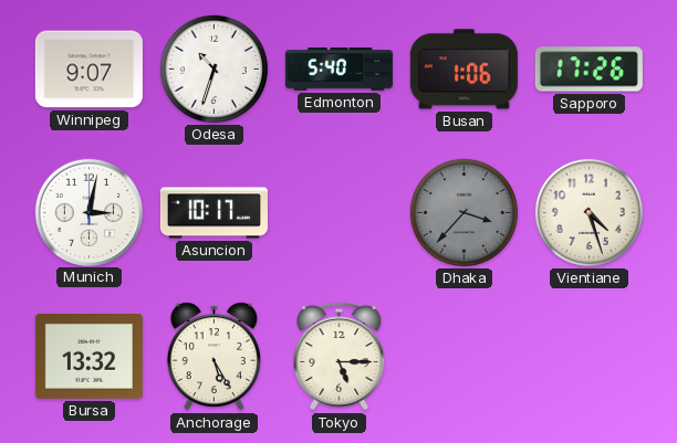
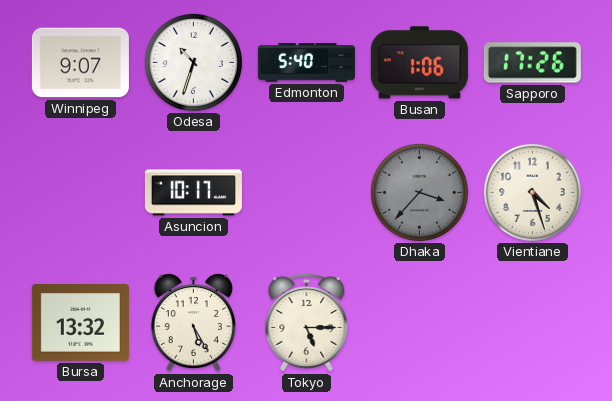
Munich: 3:02 -> none (88, 212)
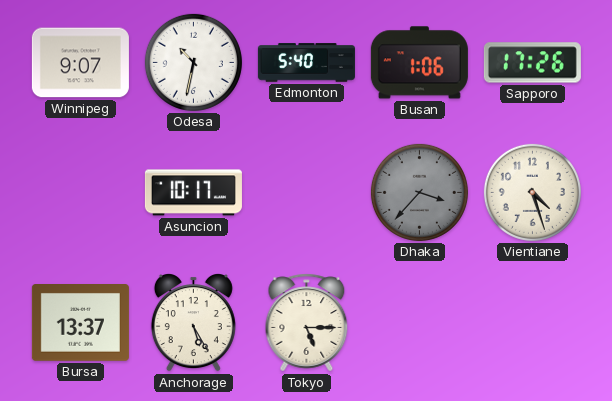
Odesa: 10:33 -> 10:32 (193, 62)
Bursa: 13:32 -> 13:37 (80, 323)
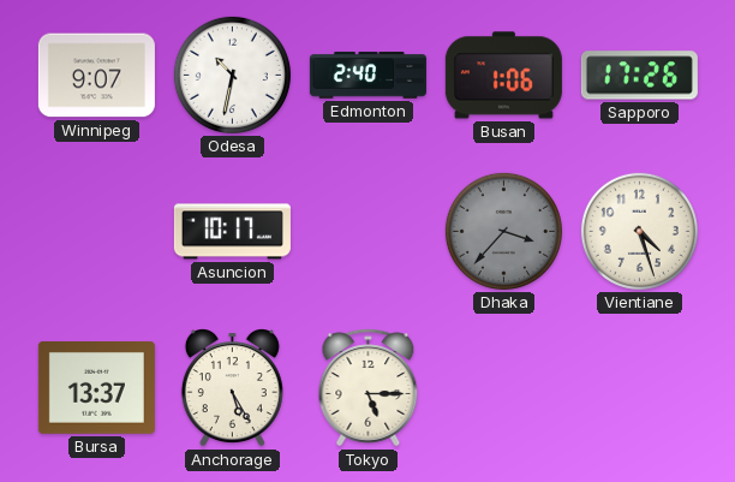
Edmonton: 5:40 -> 2:40 (367, 76)
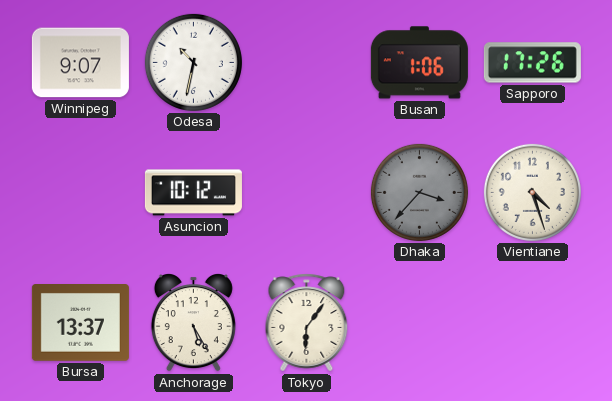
Edmonton: 2:40 -> none (367, 76)
Asuncion: 10:17 -> 10:12 (193, 193)
Tokyo: 5:15 -> 6:06 (307, 323)
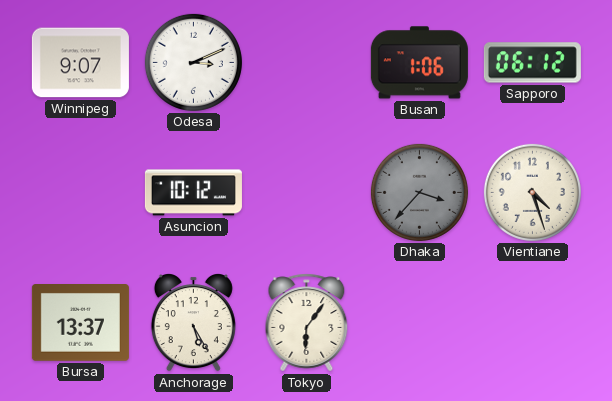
Odesa: 10:32 -> 3:11 (193, 62)
Sapporo: 17:26 -> 06:12 (532, 63)
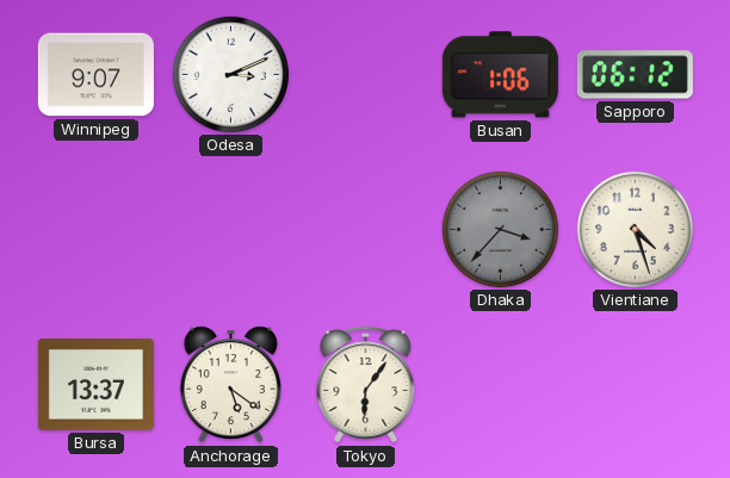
Asuncion: 10:12 -> none (193, 193)
Anchorage: 5:25 -> 5:21 (230, 385)
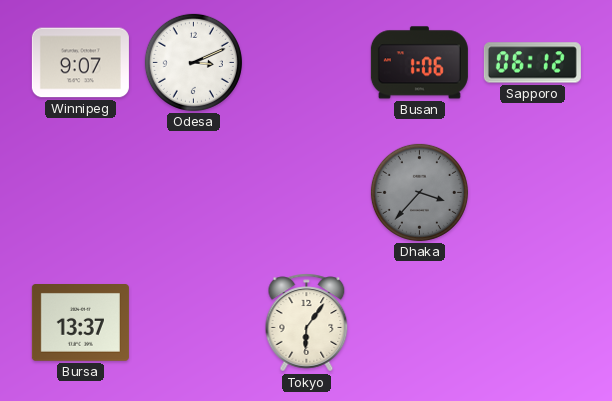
Vientiane: 4:27 -> none (635, 229)
Anchorage: 5:21 -> none (230, 385)
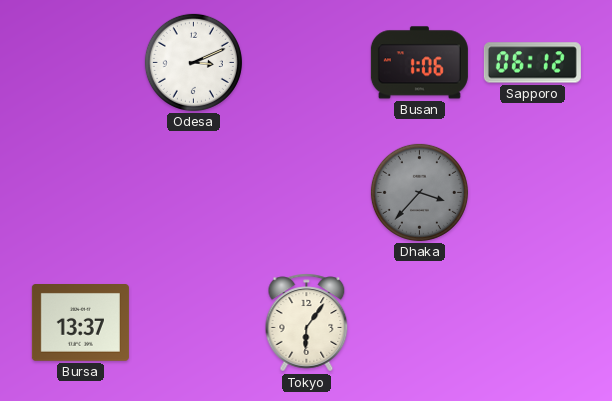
Winnipeg: 9:07 -> none (80, 63)
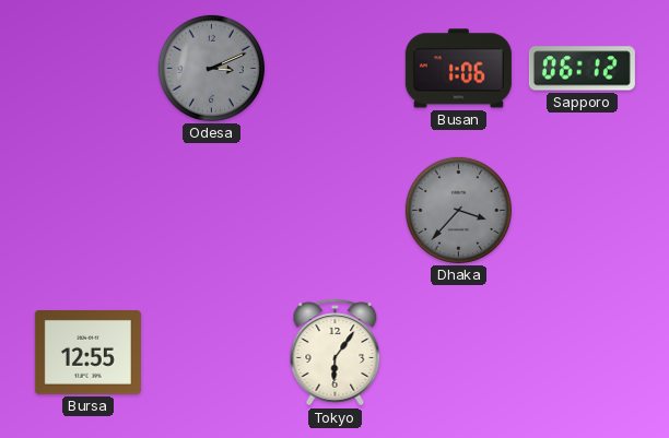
Odesa dial: white -> grey (211, 68)
Bursa: 13:37 -> 12:55 (87, 353)
